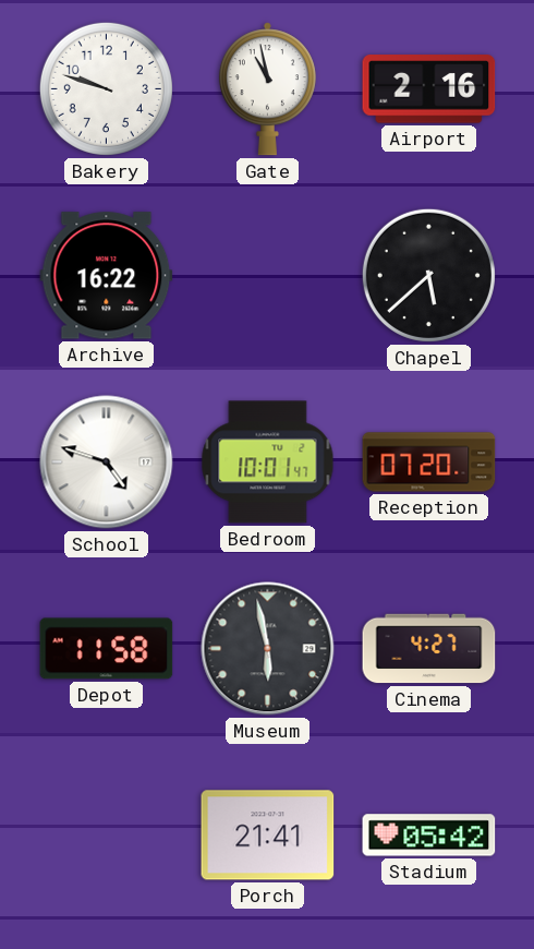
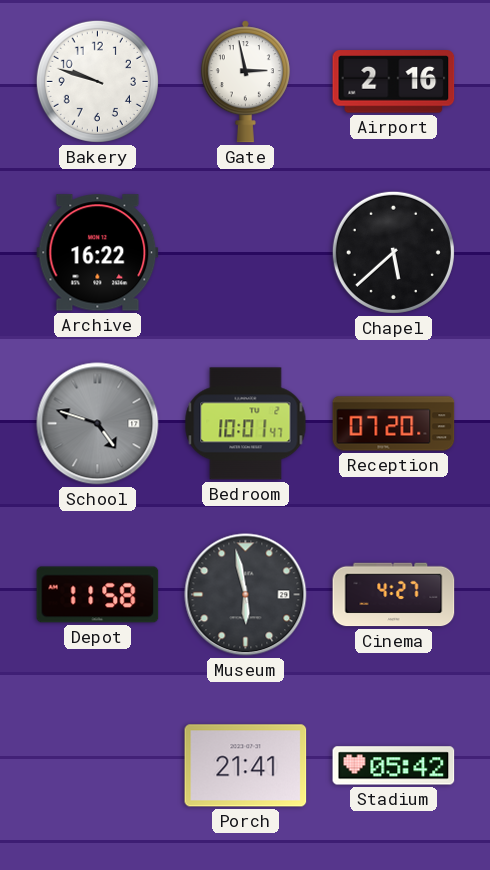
Gate: 10:58 -> 2:58 (245, 82)
School dial: white -> grey (98, 424)
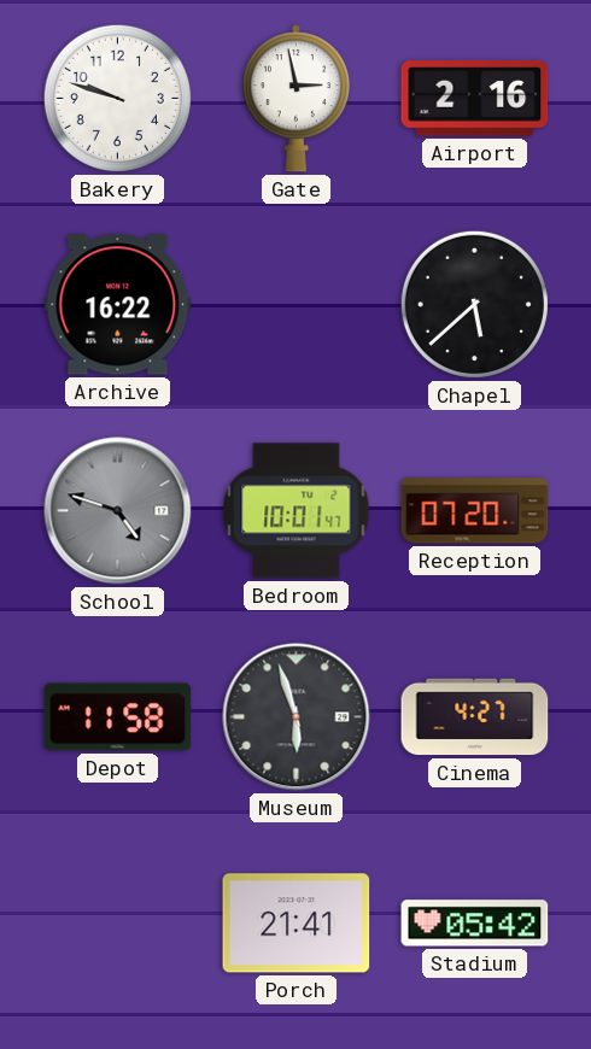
Museum: 5:58 -> 5:57 (297, 717)
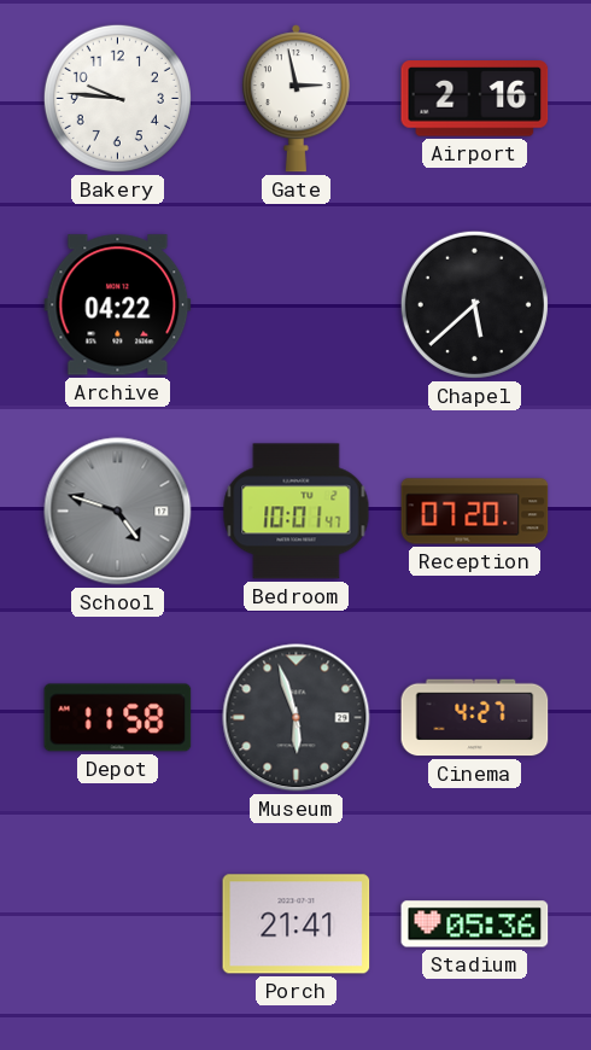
Bakery: 9:48 -> 9:46 (117, 98)
Archive: 16:22 -> 04:22 (118, 305)
Stadium: 05:42 -> 05:36 (475, 924)
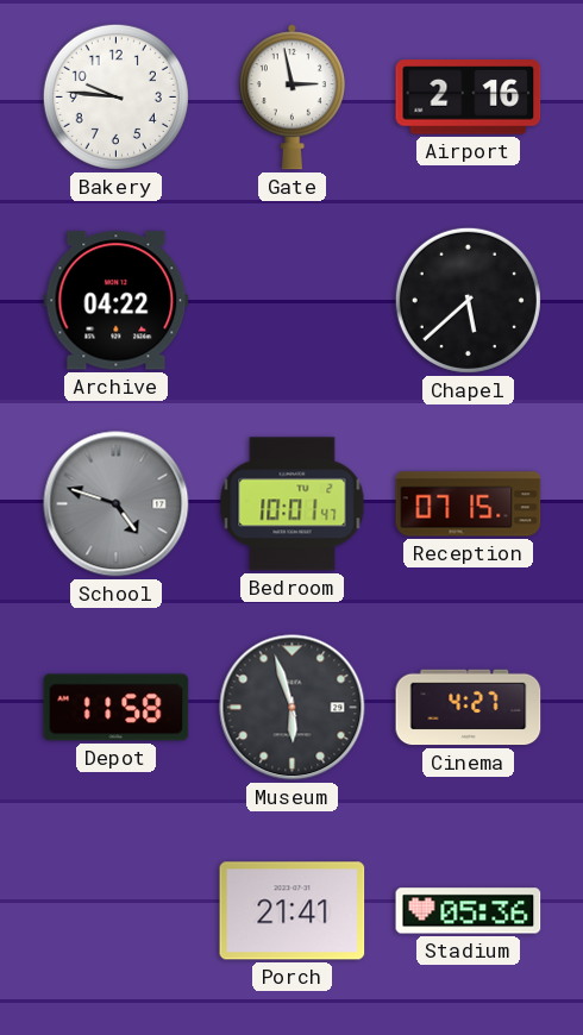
Reception: 07:20 -> 07:15 (469, 504)
